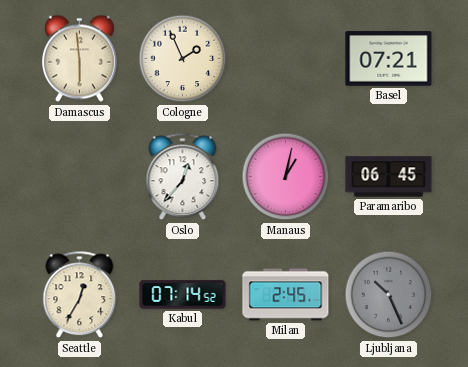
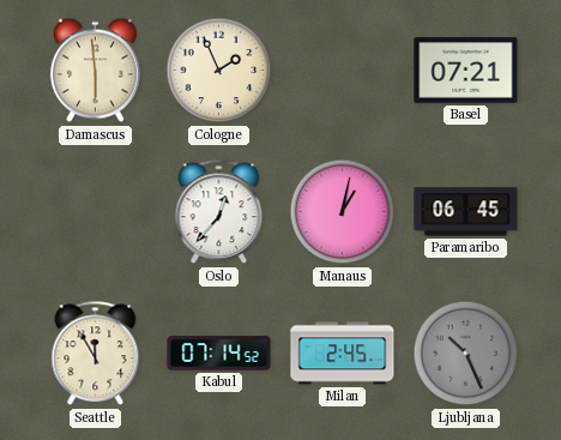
Seattle: 12:35 -> 11:55 (96, 354)
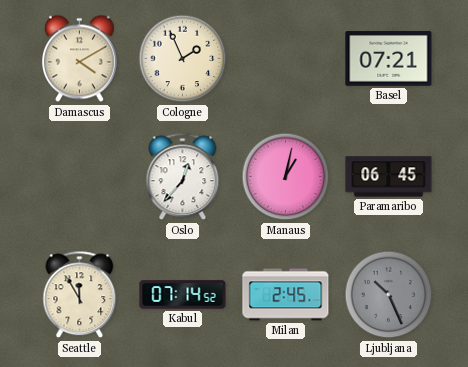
Damascus: 5:59 -> 4:10 (79, 59)
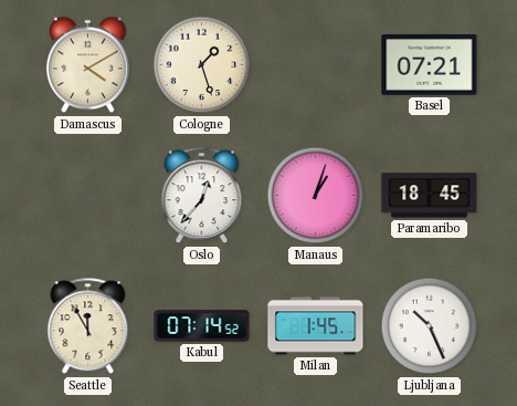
Cologne: 1:56 -> 1:27 (202, 65)
Manaus: 1:02 -> 1:03 (316, 196)
Paramaribo: 06:45 -> 18:45 (430, 196)
Milan: 2:45 -> 1:45 (316, 326)
Ljubljana dial: grey -> white (430, 326)
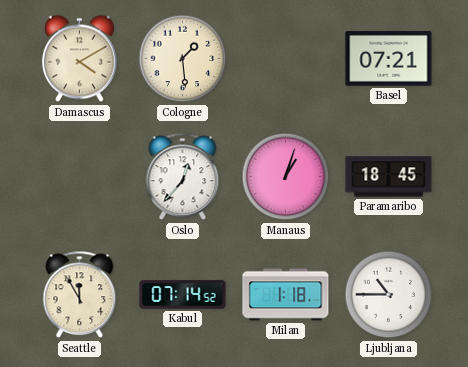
Cologne: 1:27 -> 1:29 (183, 59)
Milan: 1:45 -> 1:18 (286, 295)
Ljubljana: 10:26 -> 10:45 (389, 295)
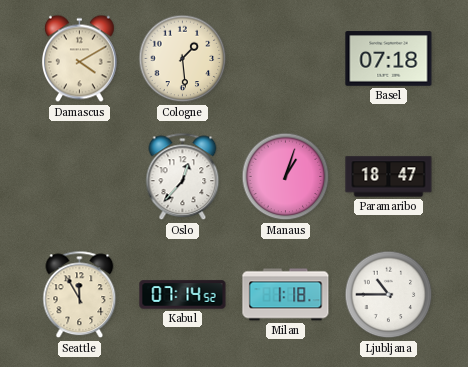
Basel: 07:21 -> 07:18 (389, 59)
Paramaribo: 18:45 -> 18:47 (389, 177)
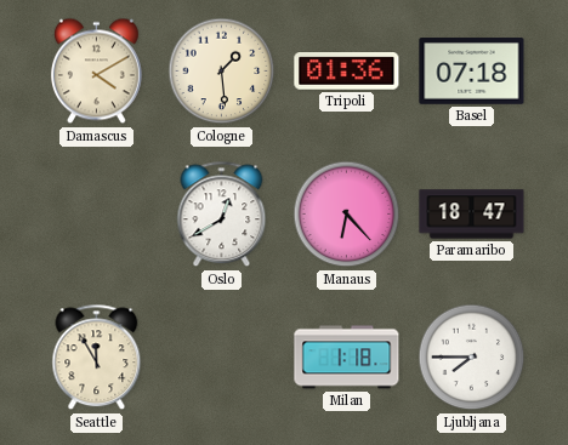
Tripoli: none -> 01:36 (347, 72)
Oslo: 12:37 -> 12:40 (222, 215)
Manaus: 1:03 -> 6:23 (347, 215)
Kabul: 07:14 -> none (183, 295)
Ljubljana: 10:45 -> 7:45 (472, 358)
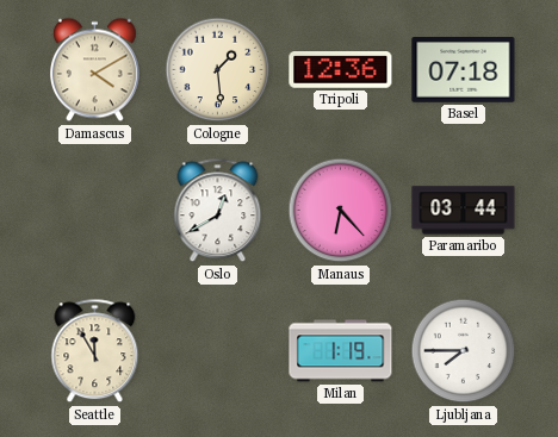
Tripoli: 01:36 -> 12:36 (341, 70)
Paramaribo: 18:47 -> 03:44 (464, 211)
Milan: 1:18 -> 1:19 (341, 351)
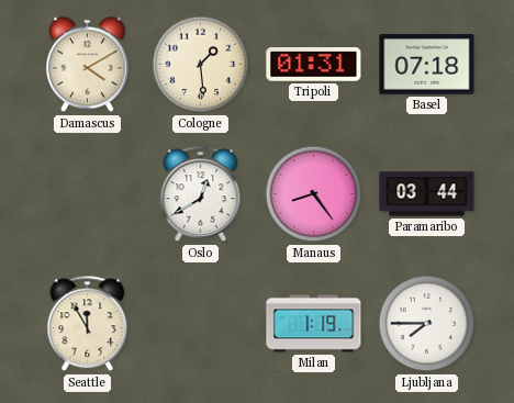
Tripoli: 12:36 -> 01:31 (314, 65)
Manaus: 6:23 -> 8:24 (314, 194)
